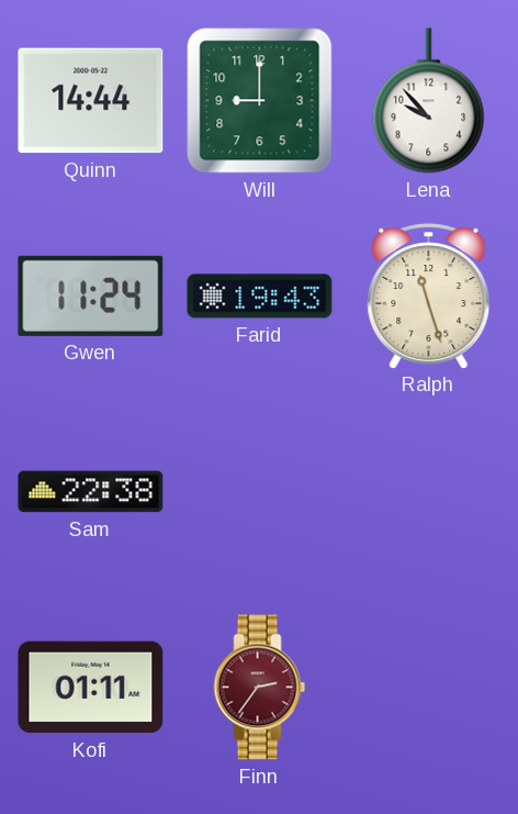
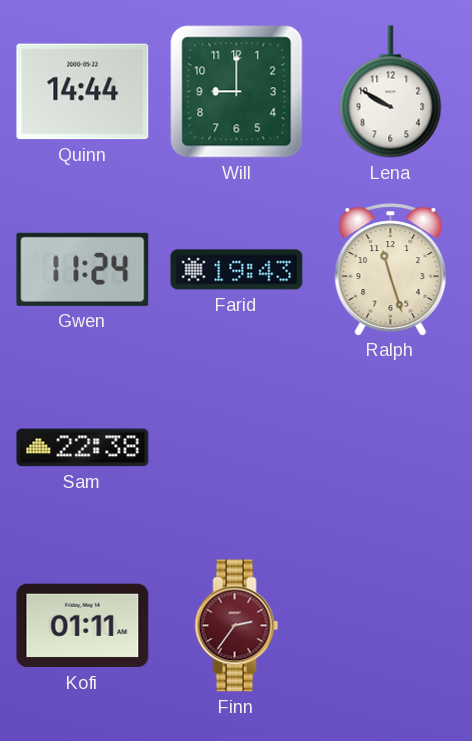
Lena: 9:53 -> 9:50 (391, 92)
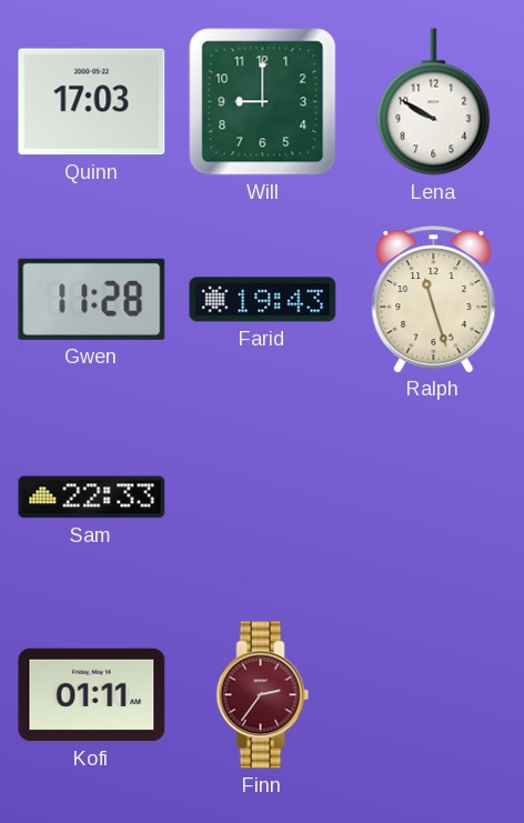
Quinn: 14:44 -> 17:03 (92, 102)
Gwen: 11:24 -> 11:28 (92, 299)
Sam: 22:38 -> 22:33 (92, 498)
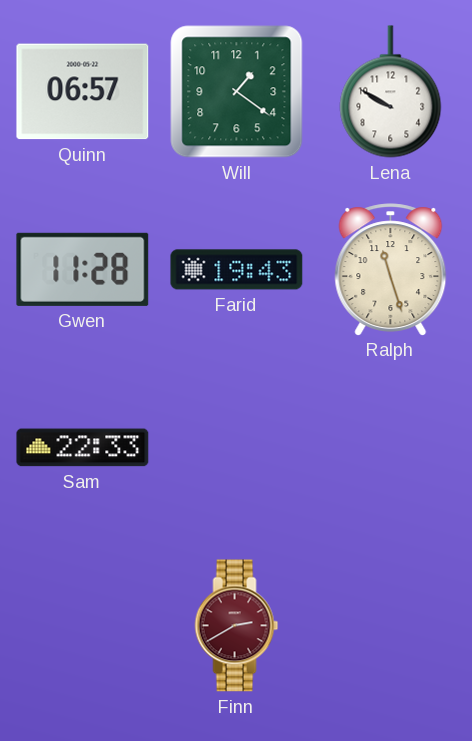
Quinn: 17:03 -> 06:57 (83, 92)
Will: 9:00 -> 1:21 (237, 92)
Kofi: 01:11 -> none (92, 695)
Finn: 2:36 -> 2:40 (237, 626)
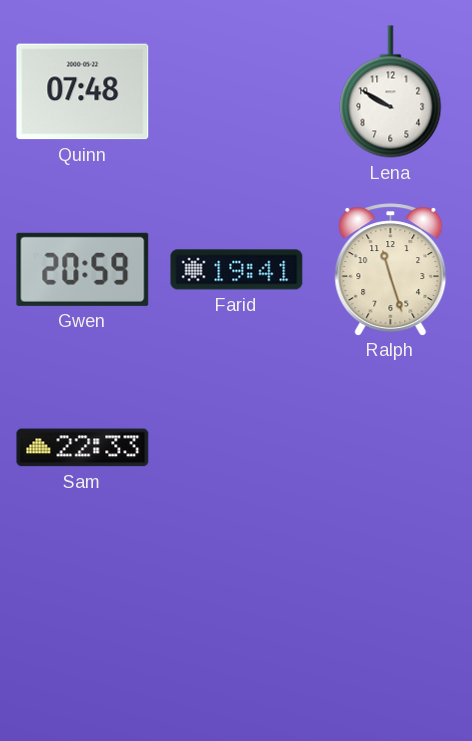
Quinn: 06:57 -> 07:48 (83, 92)
Will: 1:21 -> none (237, 92)
Gwen: 11:28 -> 20:59 (83, 269)
Farid: 19:43 -> 19:41 (237, 270)
Finn: 2:40 -> none (237, 626)
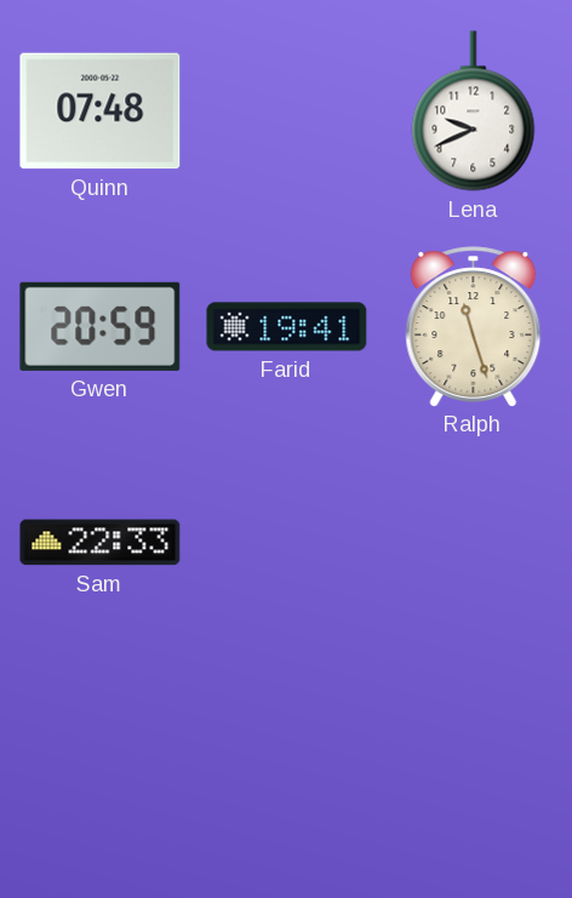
Lena: 9:50 -> 9:41 (474, 111)
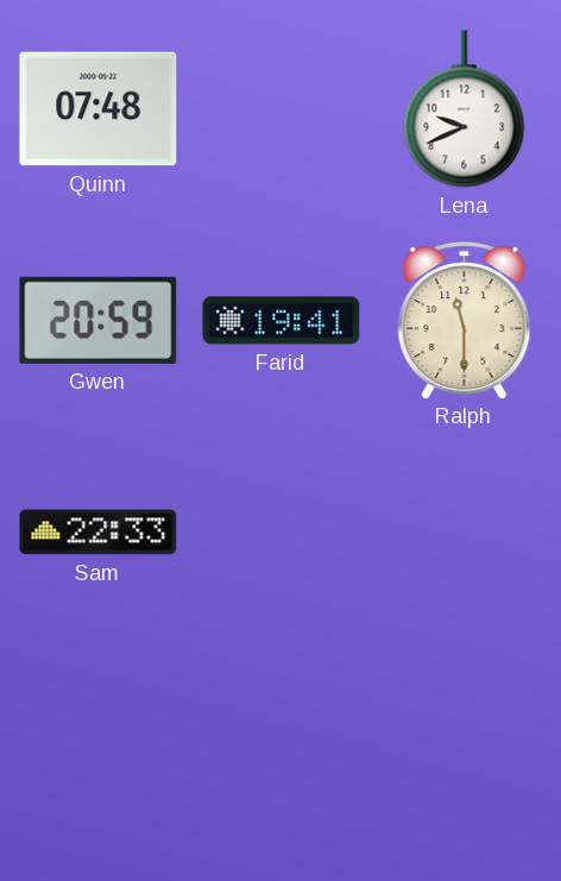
Ralph: 11:27 -> 11:30 (465, 320)
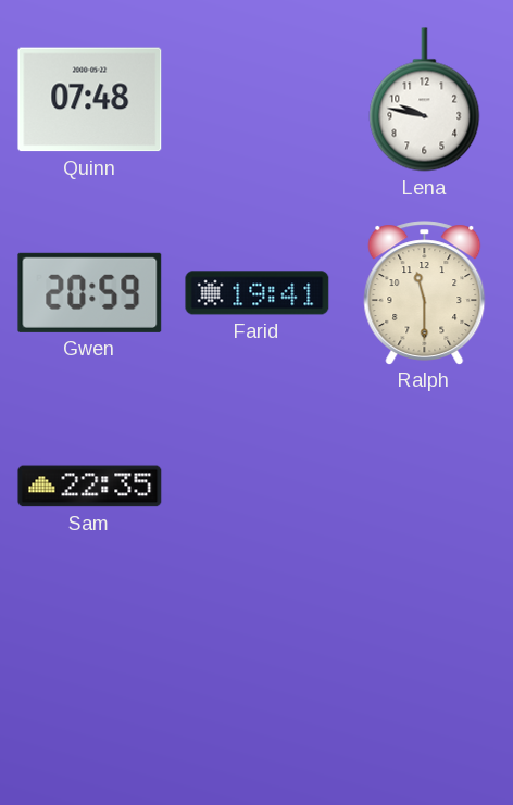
Lena: 9:41 -> 9:47 (425, 100)
Sam: 22:33 -> 22:35 (90, 487)
